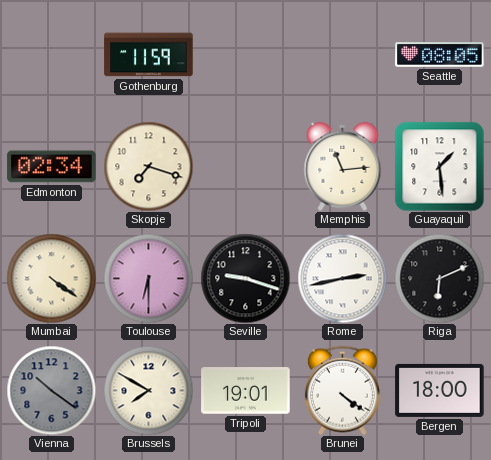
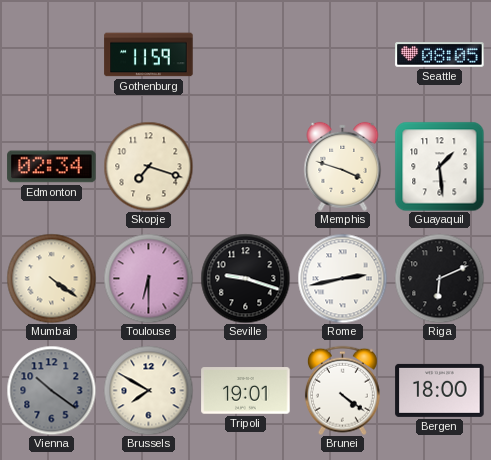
Memphis: 11:14 -> 3:48 (343, 166)
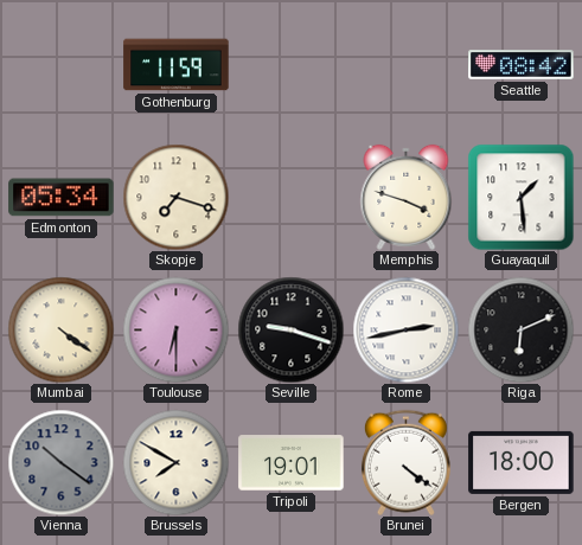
Seattle: 08:05 -> 08:42 (522, 65)
Edmonton: 02:34 -> 05:34 (62, 198)
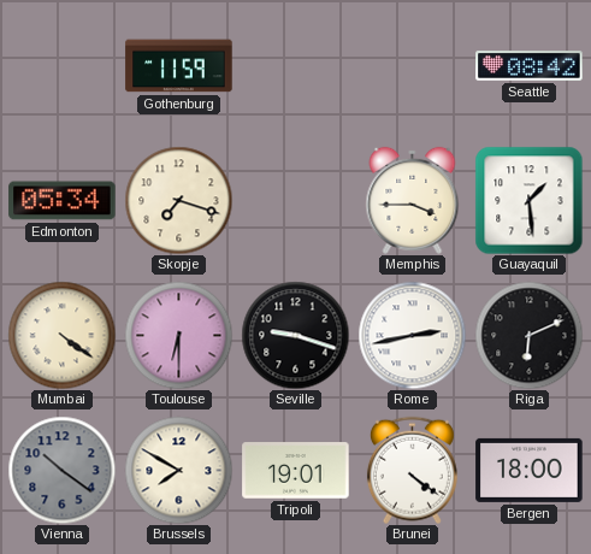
Memphis: 3:48 -> 3:45 (413, 200)
